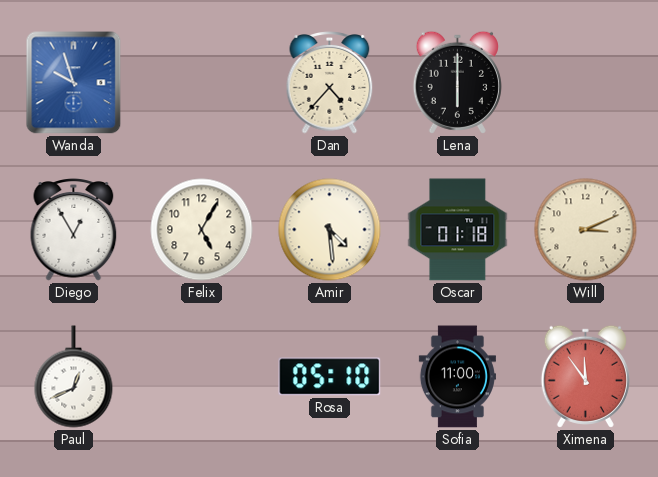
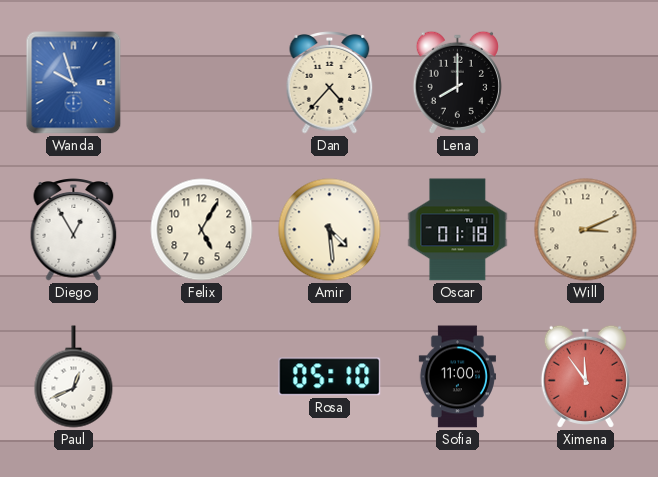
Lena: 6:00 -> 8:00 (457, 82)
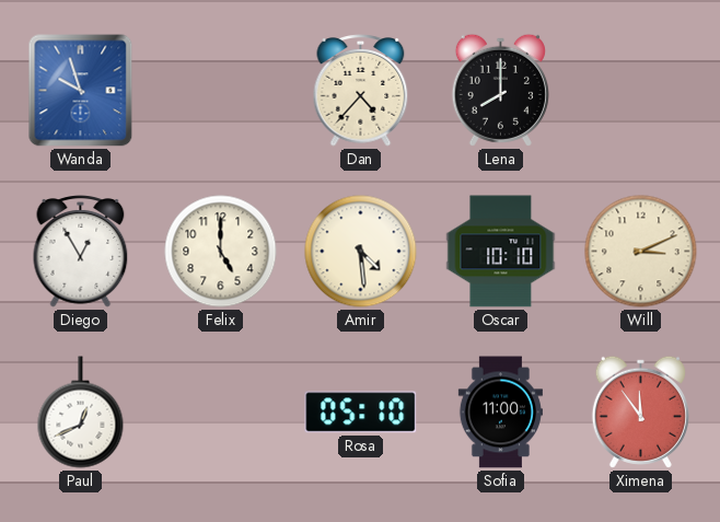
Felix: 5:05 -> 5:00 (221, 252)
Oscar: 01:18 -> 10:10 (501, 252)
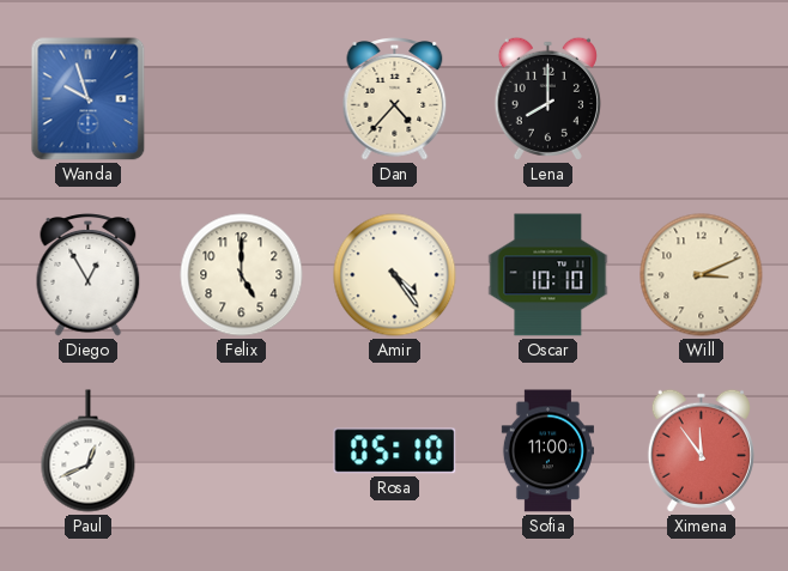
Amir: 4:29 -> 4:24 (395, 275)
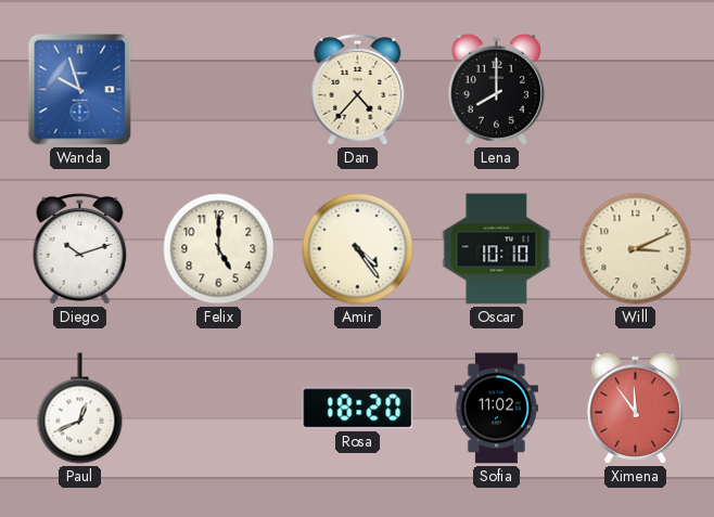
Diego: 12:55 -> 10:12 (80, 249)
Rosa: 05:10 -> 18:20 (358, 409)
Sofia: 11:00 -> 11:02 (496, 409)
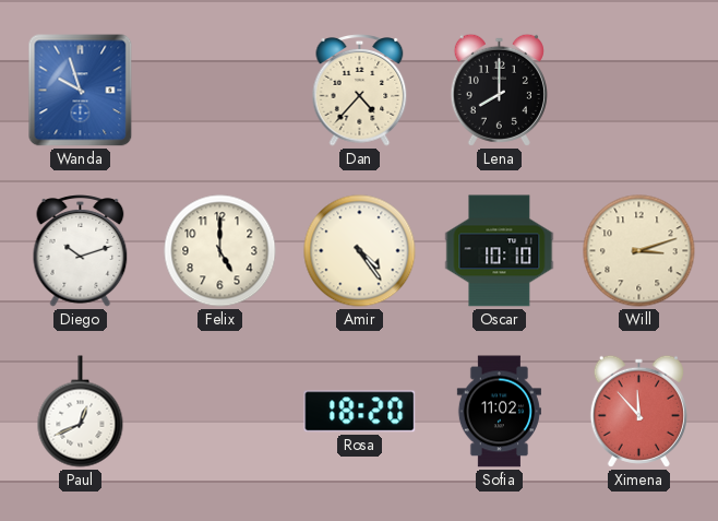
Will: 3:11 -> 3:12 (639, 251)
Ximena: 11:54 -> 11:53 (638, 411)
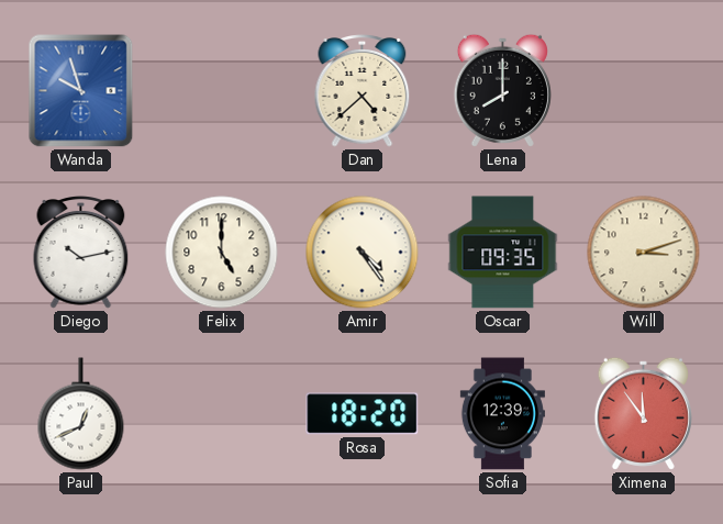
Dan: 4:37 -> 4:38 (363, 91)
Diego: 10:12 -> 10:13 (81, 253)
Oscar: 10:10 -> 09:35 (503, 253)
Sofia: 11:02 -> 12:39 (502, 414)
Ximena: 11:53 -> 11:54 (643, 413)
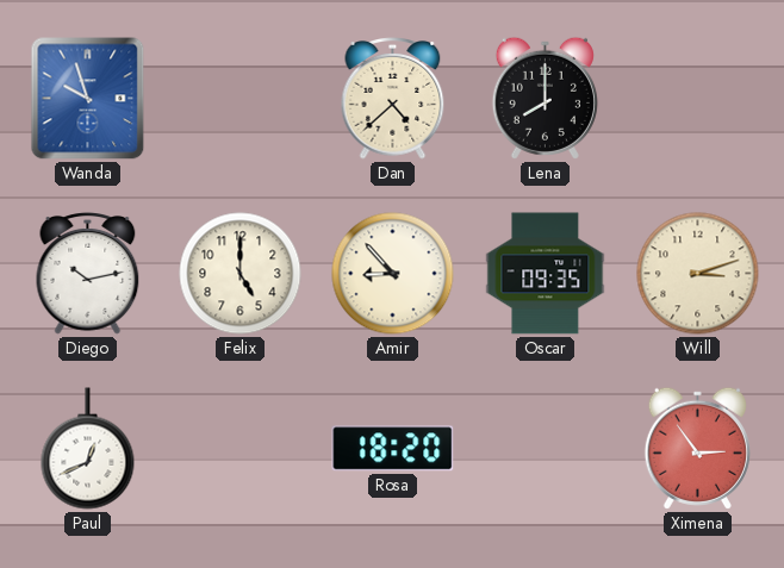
Amir: 4:24 -> 8:53 (393, 274)
Sofia: 12:39 -> none (502, 414)
Ximena: 11:54 -> 2:54 (697, 448)
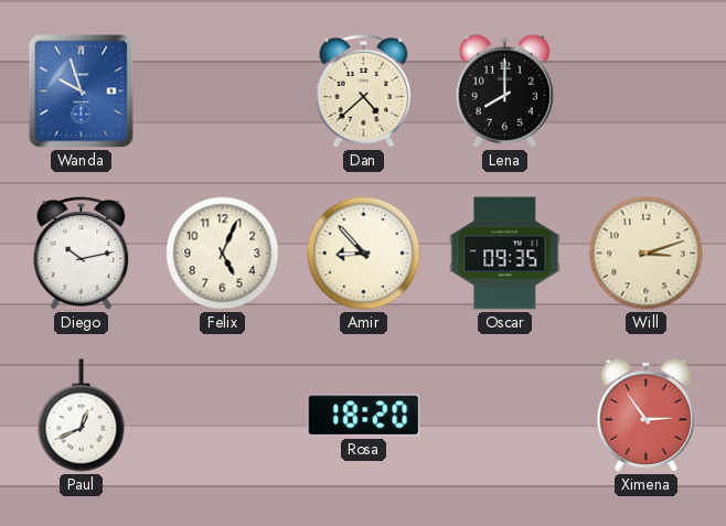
Felix: 5:00 -> 5:04 (223, 254)
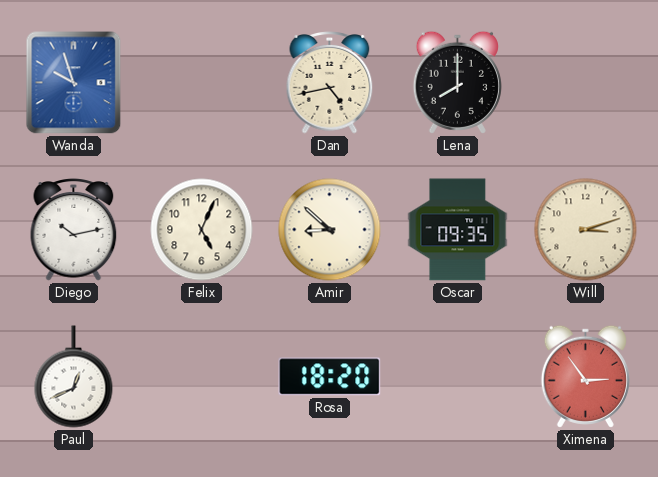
Dan: 4:38 -> 4:43 (330, 83)
Amir: 8:53 -> 8:52 (330, 230)
